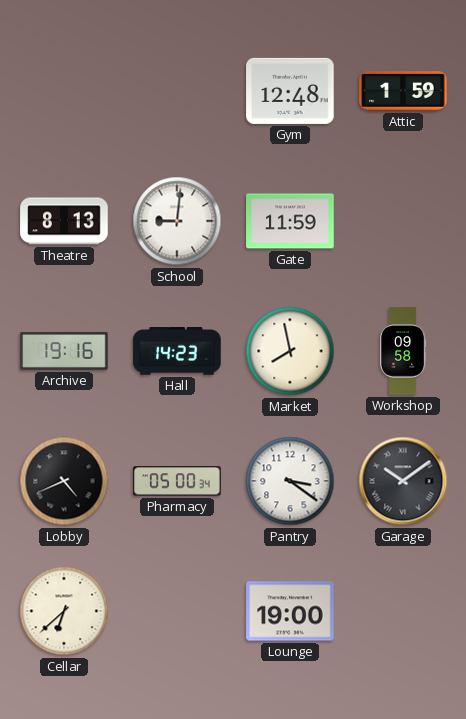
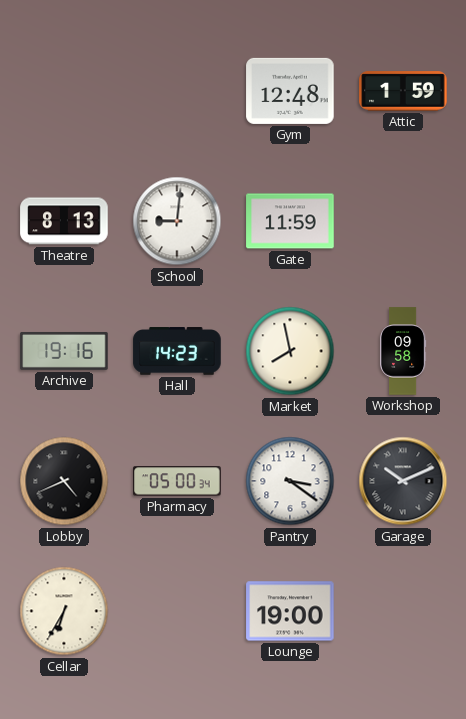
Garage: 10:09 -> 10:11 (403, 481)
Cellar: 6:38 -> 6:35 (64, 611)
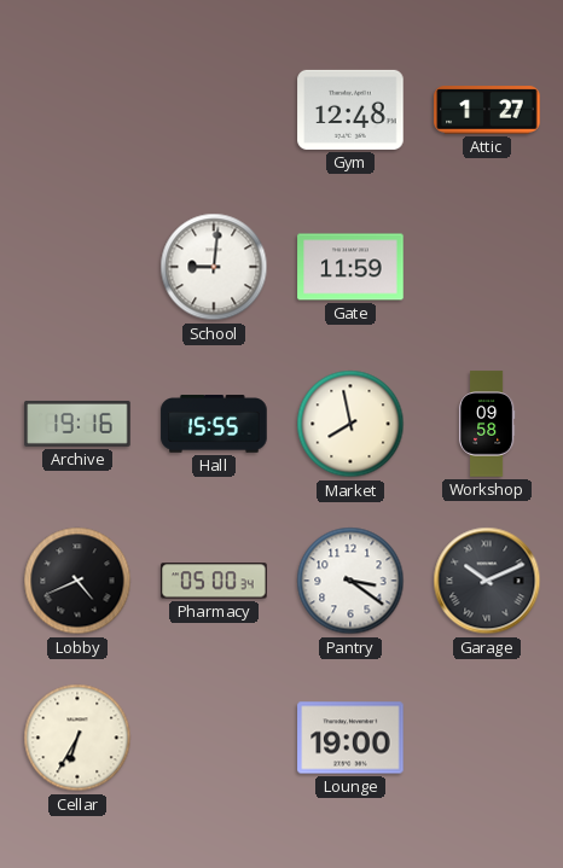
Attic: 1:59 -> 1:27 (487, 110)
Theatre: 8:13 -> none (64, 221)
Hall: 14:23 -> 15:55 (214, 424)
